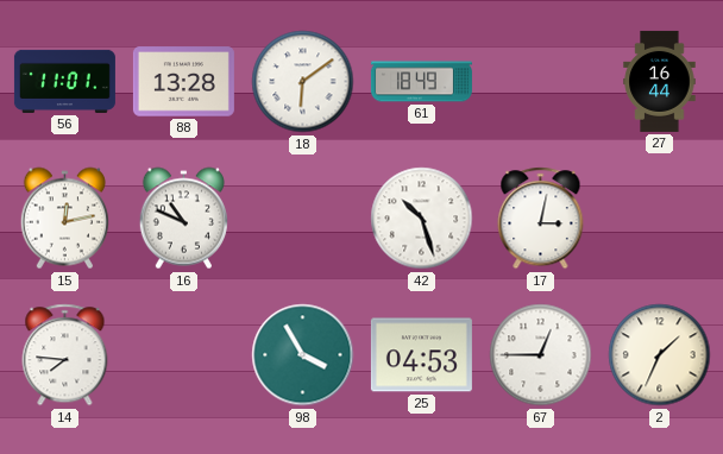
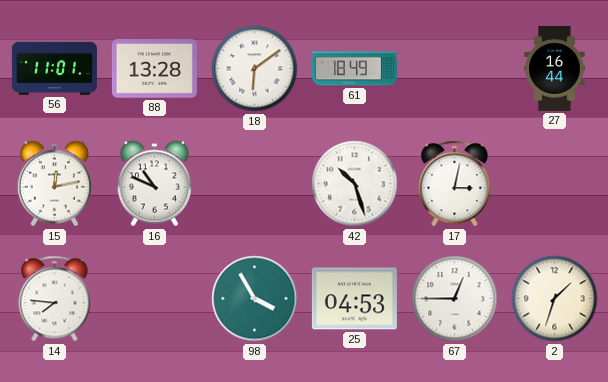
2: 1:34 -> 1:33 (555, 299)
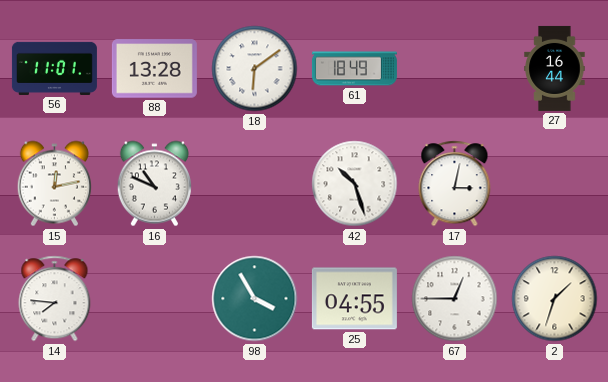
25: 04:53 -> 04:55 (354, 299)
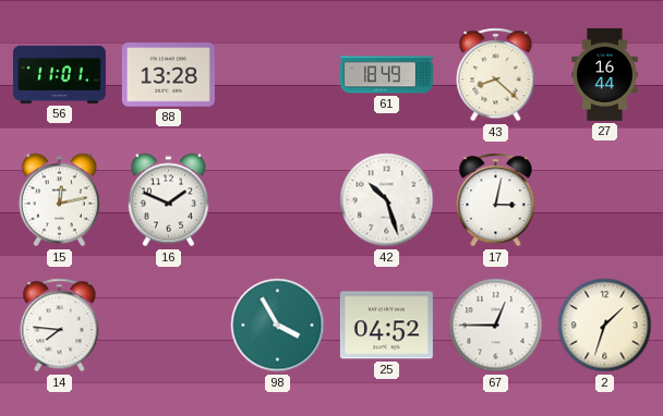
18: 6:09 -> none (255, 69)
43: none -> 8:22 (496, 75)
16: 10:49 -> 1:49 (168, 200)
25: 04:55 -> 04:52 (386, 326)
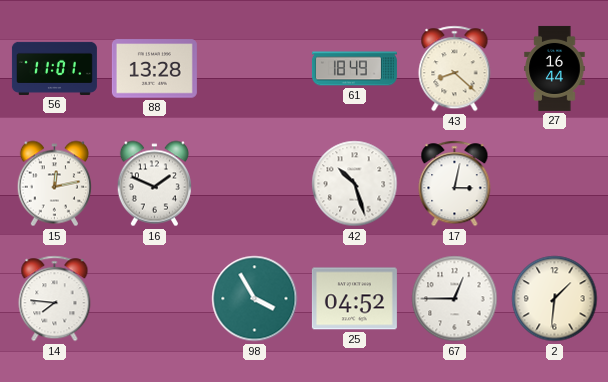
2: 1:33 -> 1:31 (555, 299)
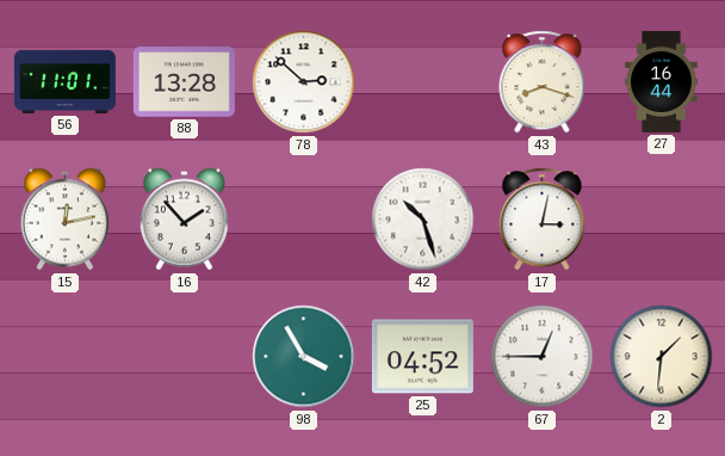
78: none -> 2:52 (304, 82)
61: 18:49 -> none (354, 69)
43: 8:22 -> 8:18 (543, 82)
16: 1:49 -> 1:53 (184, 220)
14: 7:46 -> none (55, 299)
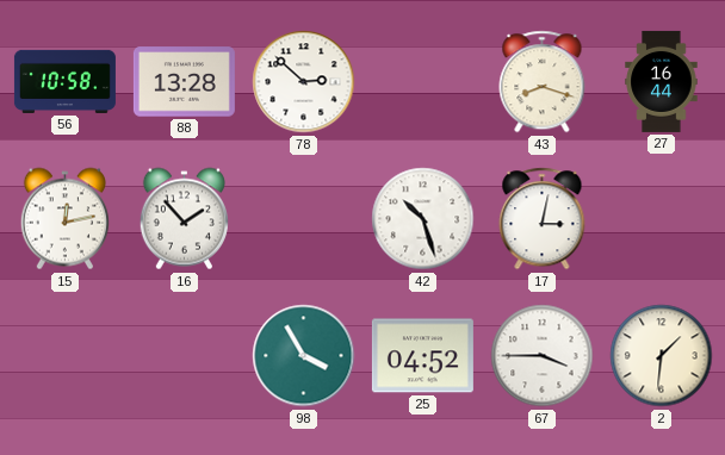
56: 11:01 -> 10:58 (64, 81)
67: 12:45 -> 3:45 (543, 356)
